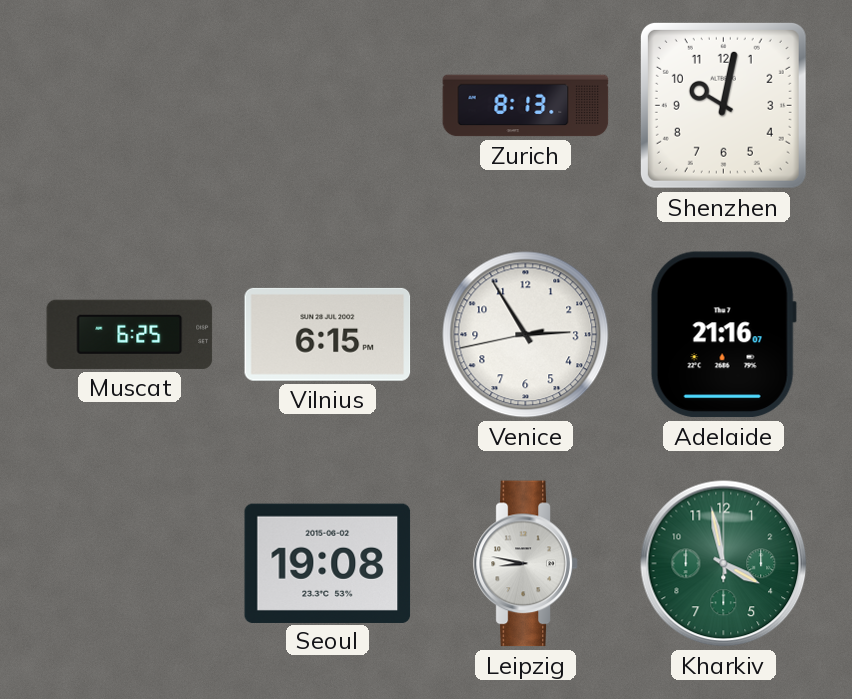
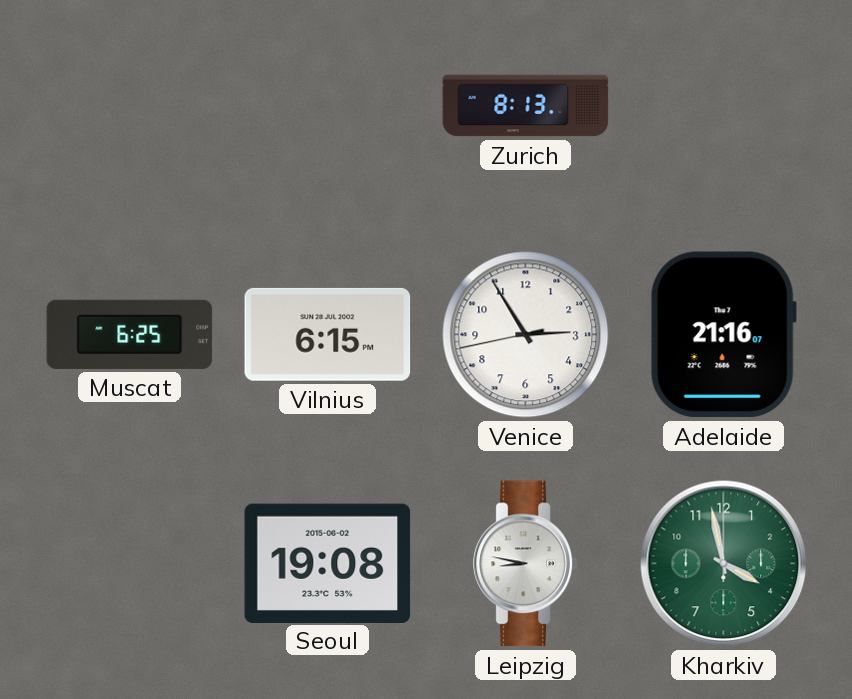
Shenzhen: 10:02 -> none (723, 105)
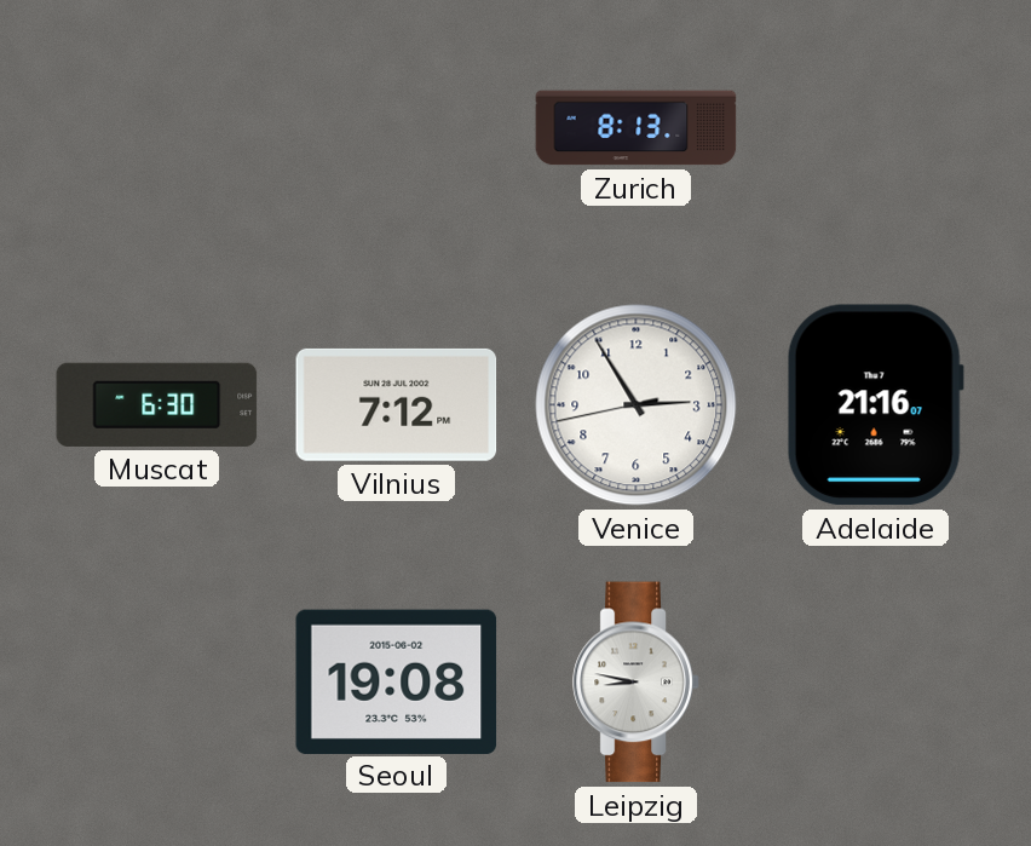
Muscat: 6:25 -> 6:30 (157, 404)
Vilnius: 6:15 -> 7:12 (397, 404)
Kharkiv: 3:58 -> none (724, 564)
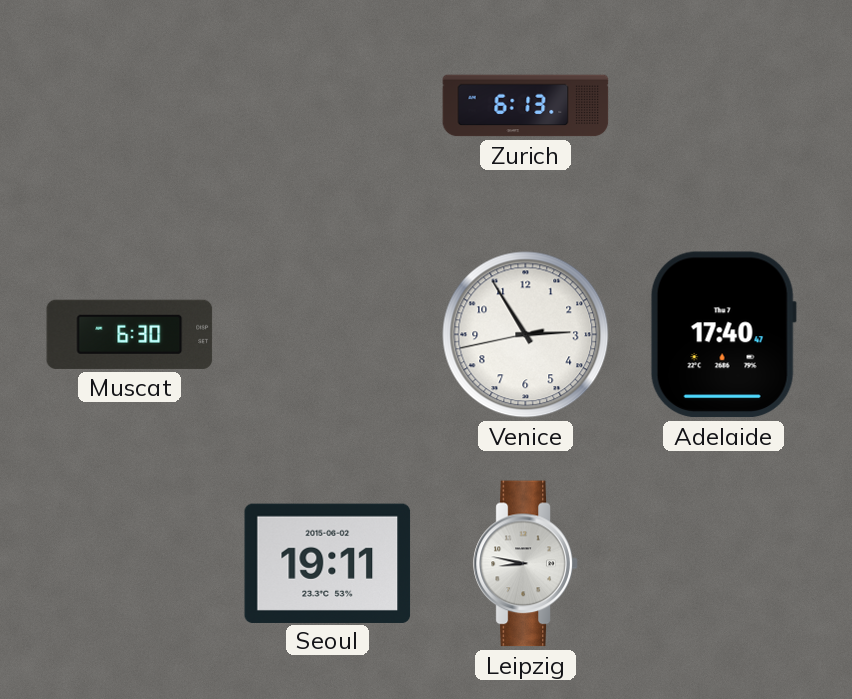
Zurich: 8:13 -> 6:13 (526, 106)
Vilnius: 7:12 -> none (397, 404)
Adelaide: 21:16 -> 17:40 (723, 335)
Seoul: 19:08 -> 19:11 (328, 563)
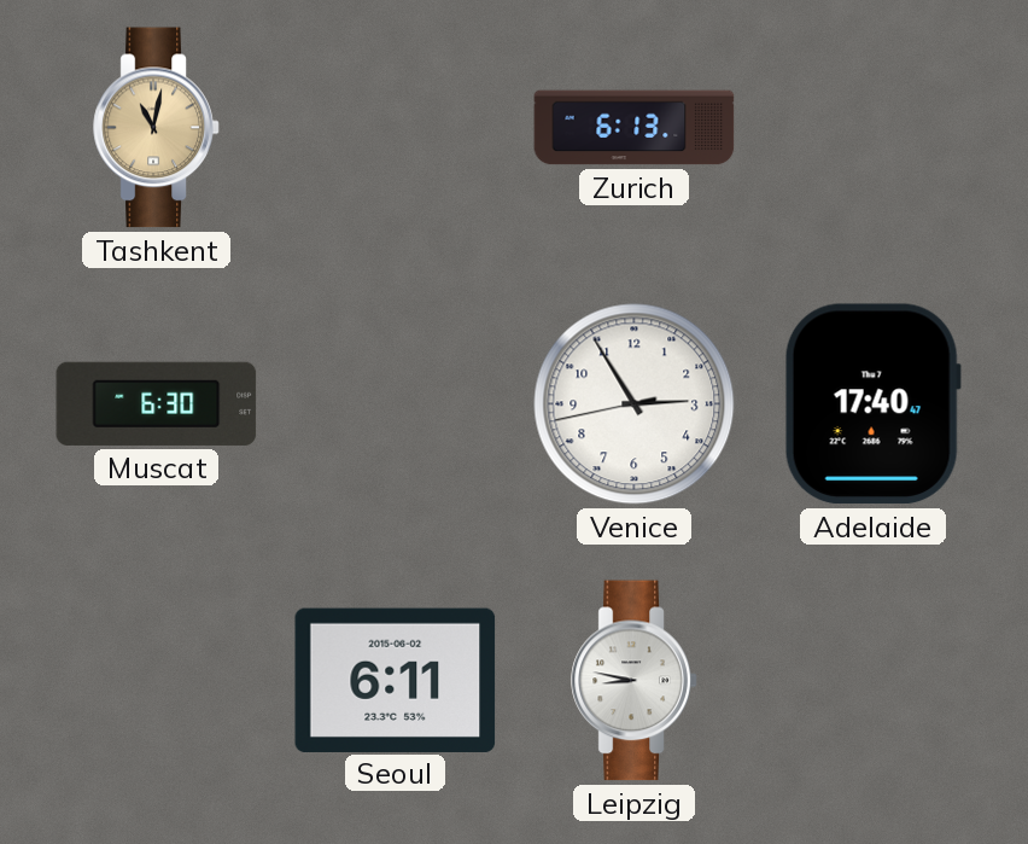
Tashkent: none -> 11:02 (157, 128)
Seoul: 19:11 -> 6:11 (396, 680)
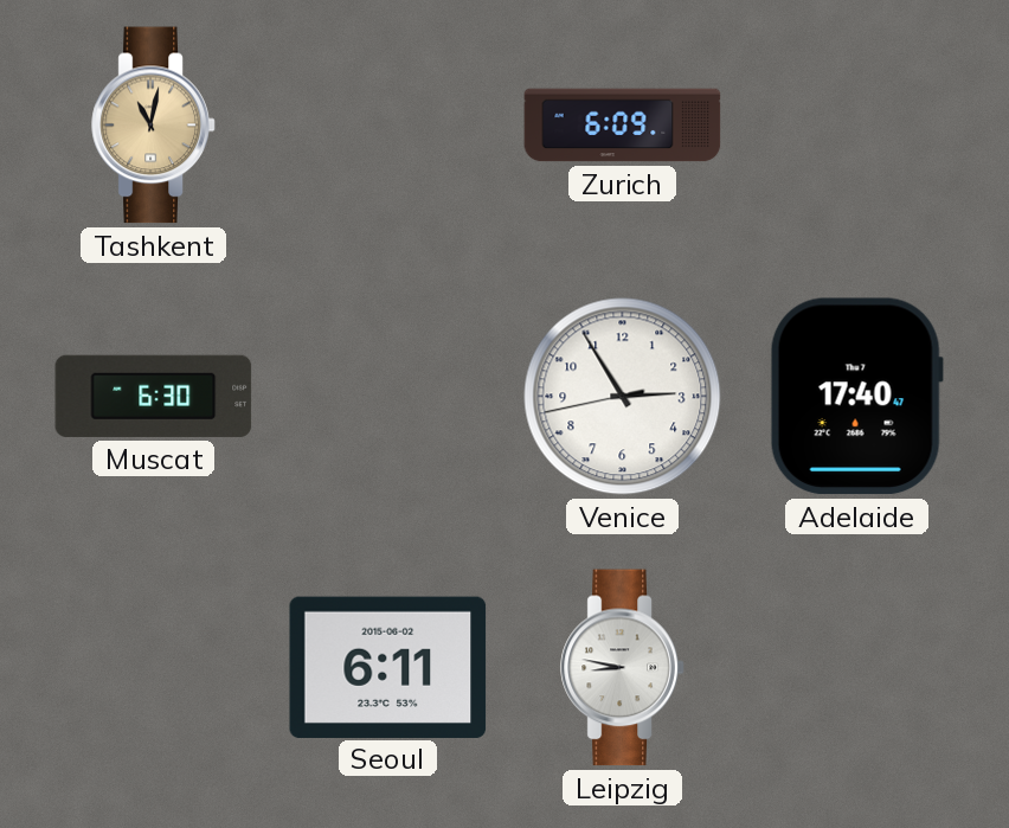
Zurich: 6:13 -> 6:09 (623, 126)
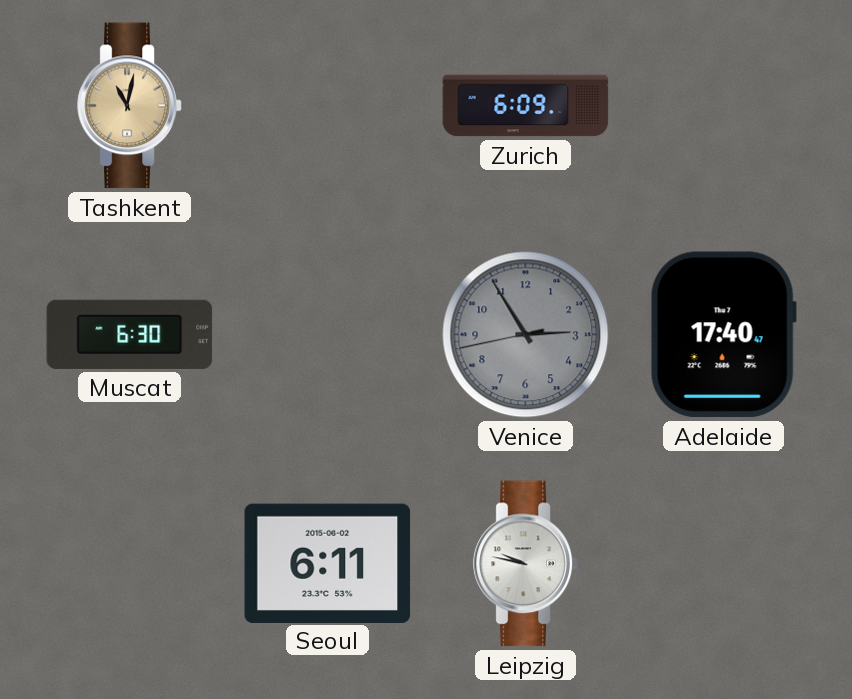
Venice dial: white -> grey (526, 335)
Leipzig: 8:47 -> 9:47 (526, 564)
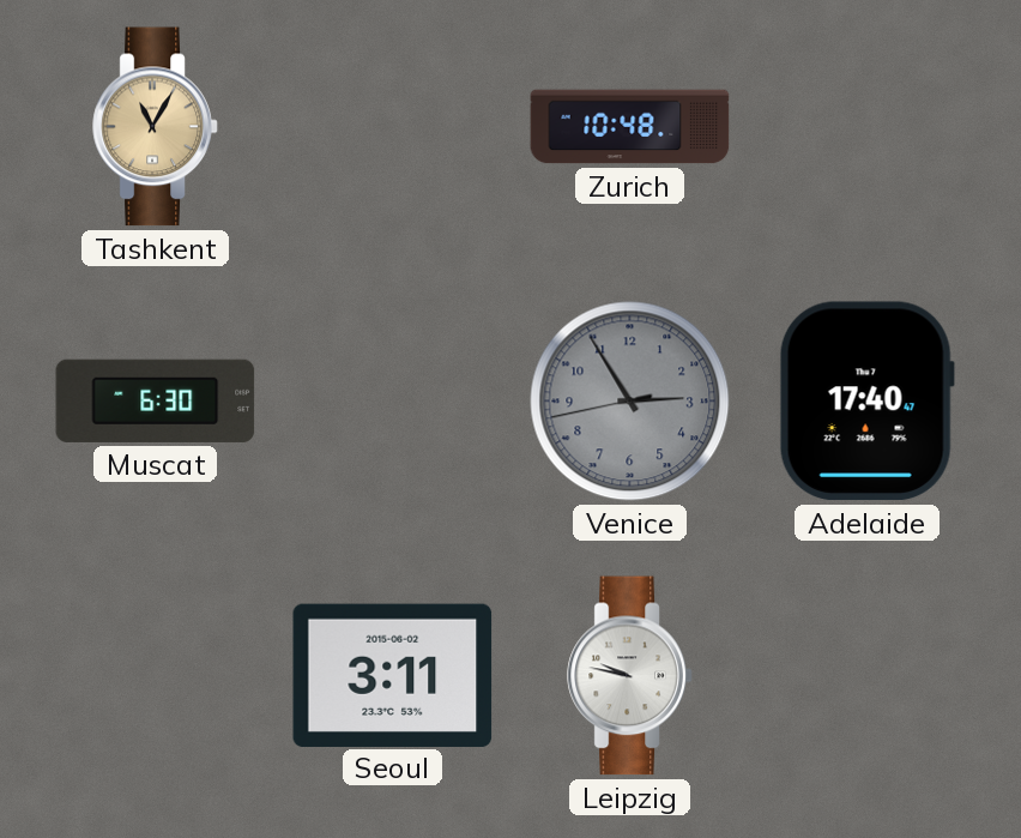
Tashkent: 11:02 -> 11:05 (156, 127)
Zurich: 6:09 -> 10:48 (630, 127)
Seoul: 6:11 -> 3:11 (393, 675)
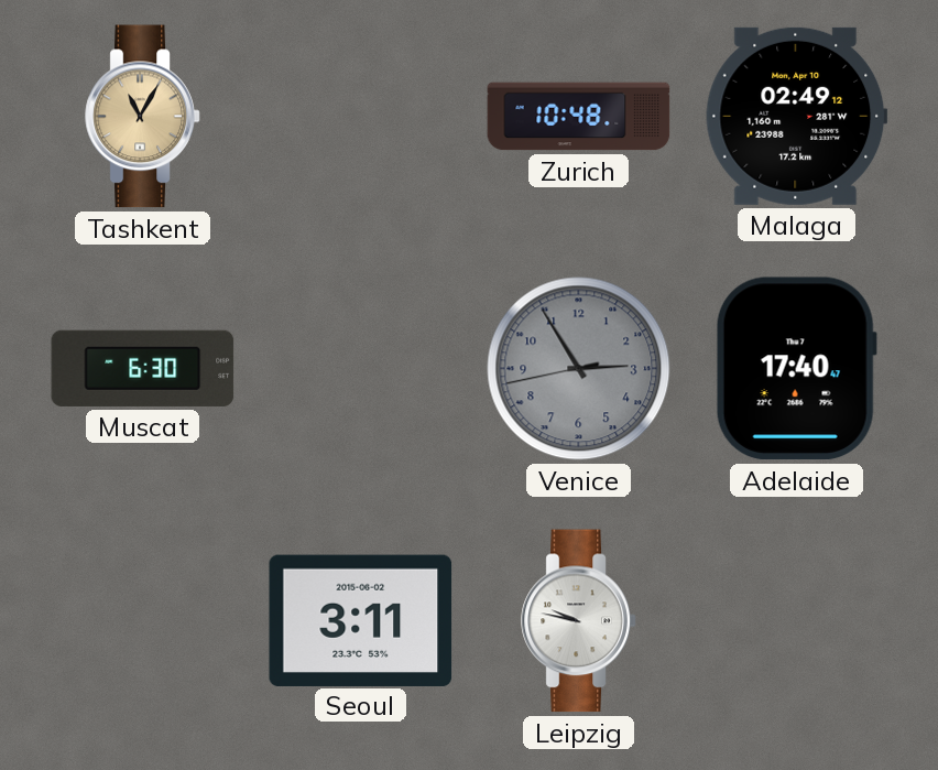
Malaga: none -> 02:49 (797, 116)
